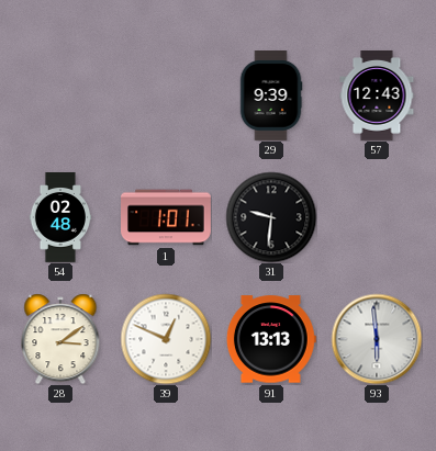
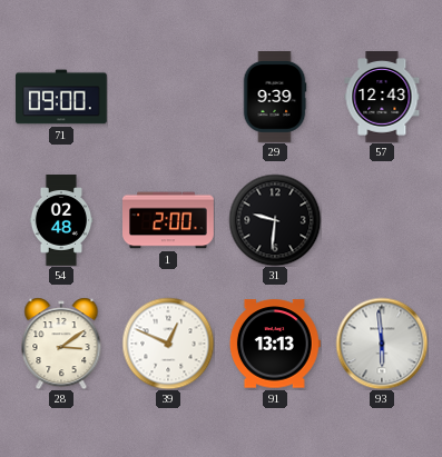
71: none -> 09:00 (62, 97)
1: 1:01 -> 2:00 (169, 220)
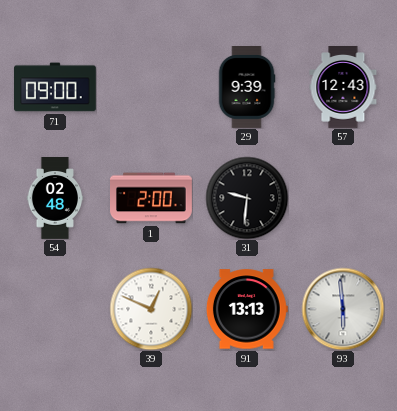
28: 3:09 -> none (61, 344)
